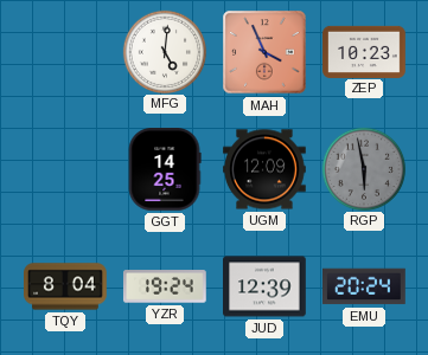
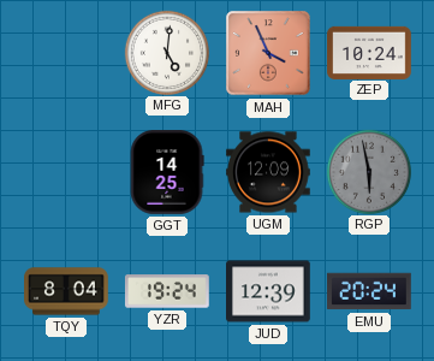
ZEP: 10:23 -> 10:24 (369, 52)
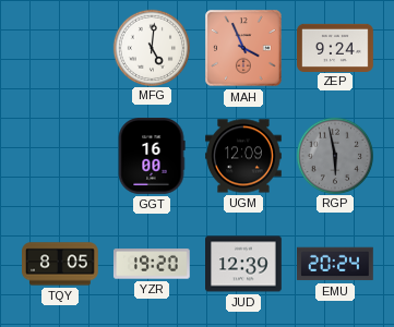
ZEP: 10:24 -> 9:24 (335, 47)
GGT: 14:25 -> 16:00 (152, 157)
TQY: 8:04 -> 8:05 (60, 264)
YZR: 19:24 -> 19:20 (152, 264)
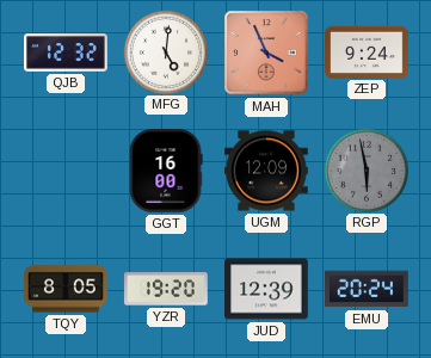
QJB: none -> 12:32 (66, 53)
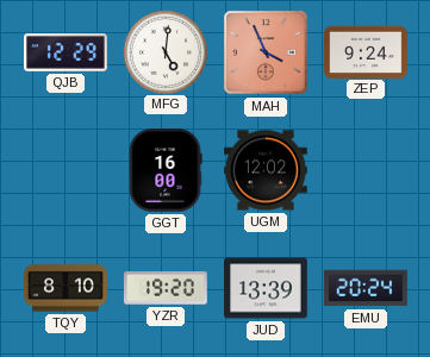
QJB: 12:32 -> 12:29 (66, 52)
UGM: 12:09 -> 12:02 (267, 170)
RGP: 5:58 -> none (365, 169)
TQY: 8:05 -> 8:10 (66, 288)
JUD: 12:39 -> 13:39 (266, 288)
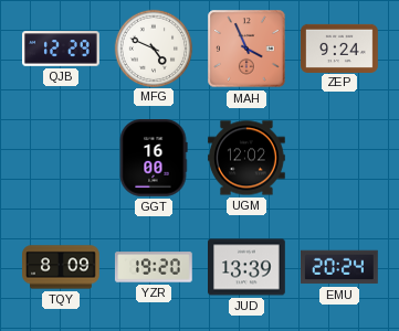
MFG: 5:01 -> 4:49 (153, 47)
TQY: 8:10 -> 8:09 (61, 267)
